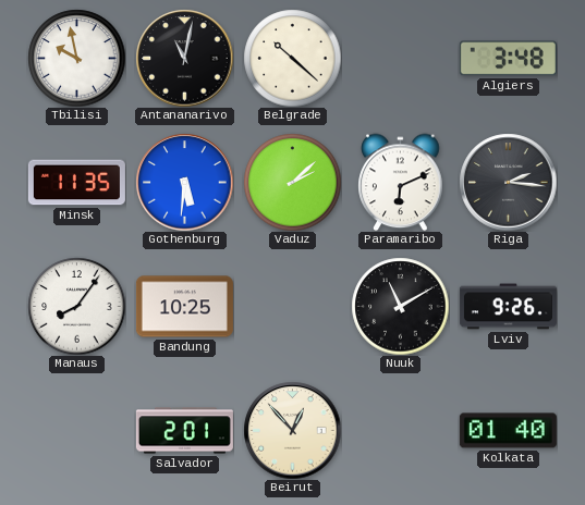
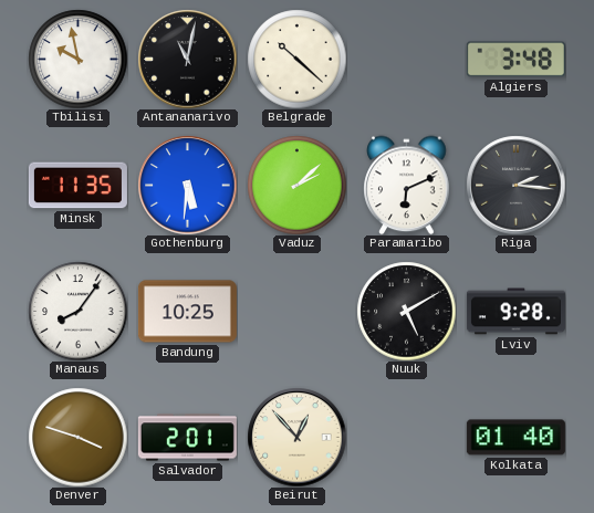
Nuuk: 11:10 -> 5:10 (406, 311)
Lviv: 9:26 -> 9:28 (515, 312)
Denver: none -> 3:48 (77, 437)
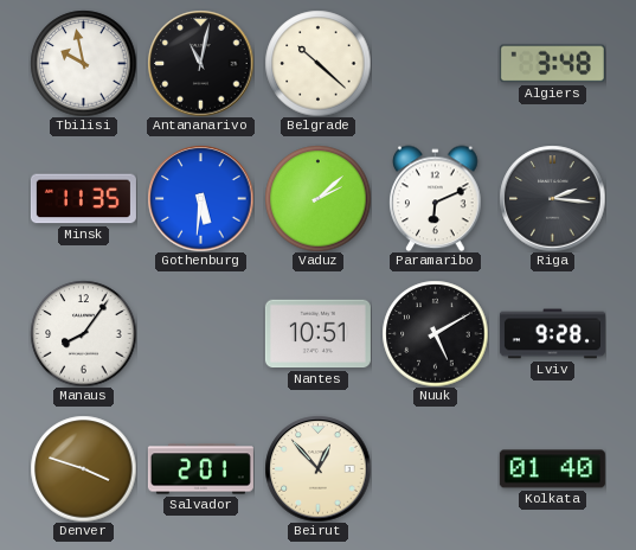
Bandung: 10:25 -> none (187, 312)
Nantes: none -> 10:51 (317, 334)
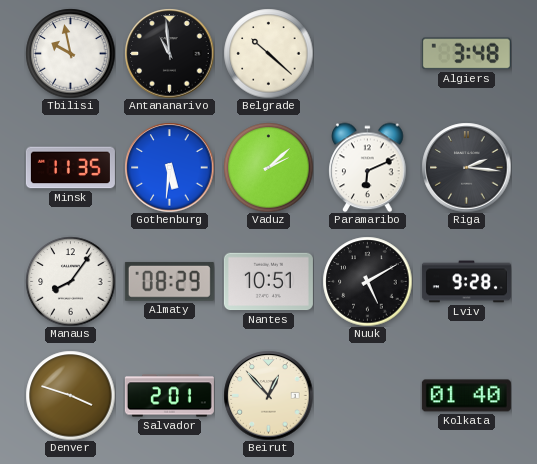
Antananarivo: 11:02 -> 10:59 (169, 53)
Almaty: none -> 08:29 (169, 281)
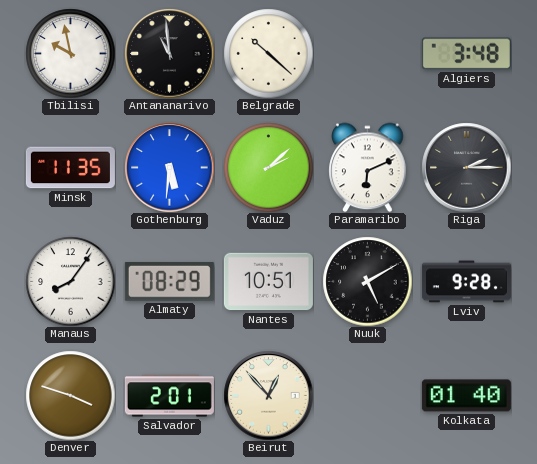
Riga: 2:16 -> 2:15 (466, 167)
